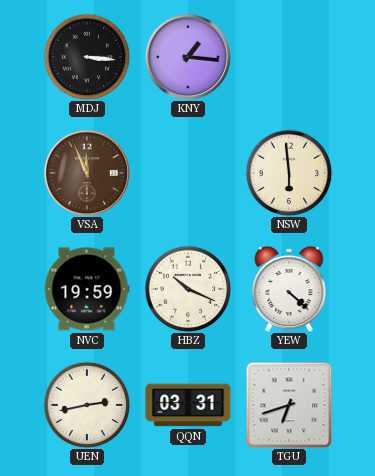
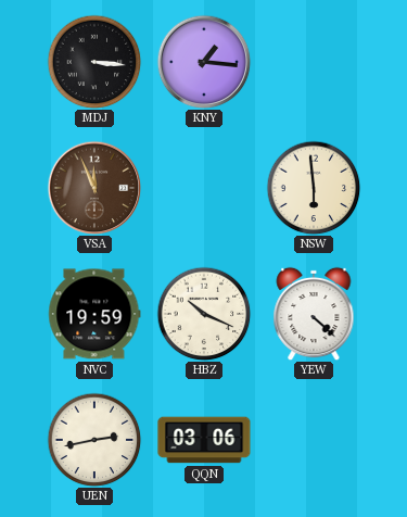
QQN: 03:31 -> 03:06 (204, 440)
TGU: 6:42 -> none (289, 405)
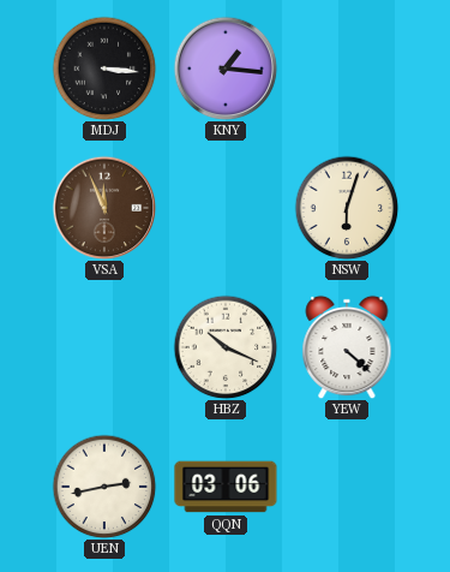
NSW: 5:59 -> 6:03 (347, 208)
NVC: 19:59 -> none (94, 314)
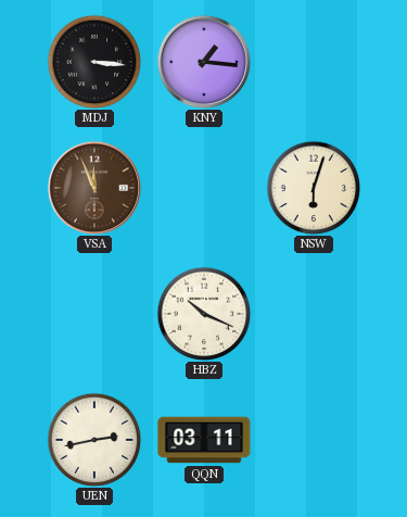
YEW: 4:22 -> none (347, 347)
QQN: 03:06 -> 03:11 (204, 440)
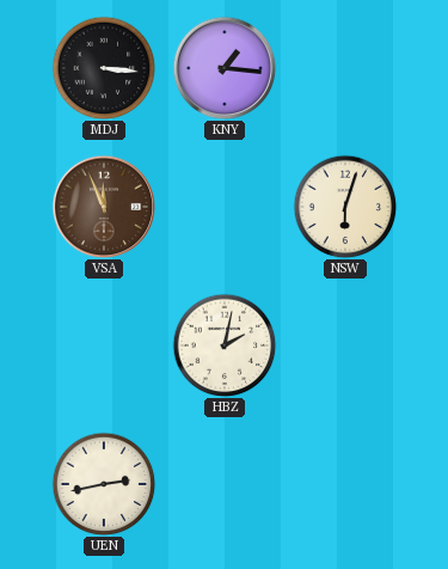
HBZ: 10:19 -> 2:02 (225, 345)
QQN: 03:11 -> none (204, 440)
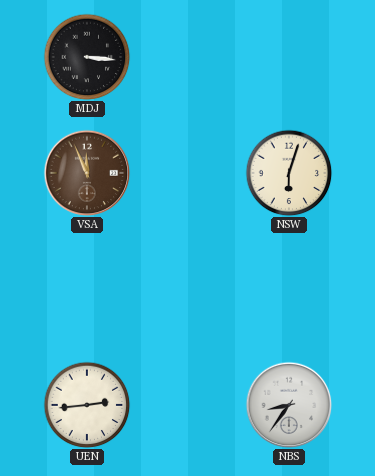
KNY: 1:16 -> none (225, 68)
HBZ: 2:02 -> none (225, 345)
UEN: 2:43 -> 2:44 (87, 405)
NBS: none -> 8:36 (289, 405)
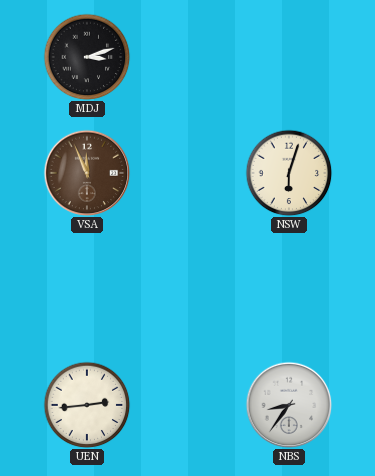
MDJ: 3:16 -> 3:12 (87, 57)
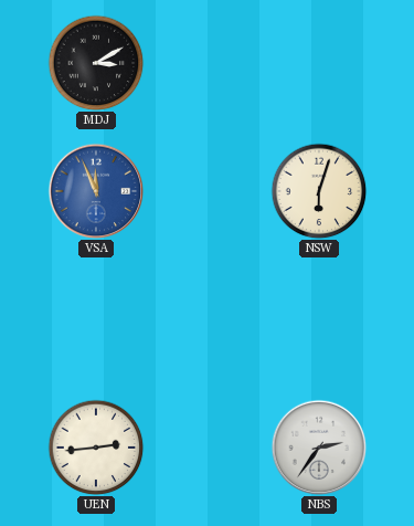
MDJ: 3:12 -> 3:10 (96, 63)
VSA dial: brown -> blue (96, 191)
NBS: 8:36 -> 2:36 (319, 448)
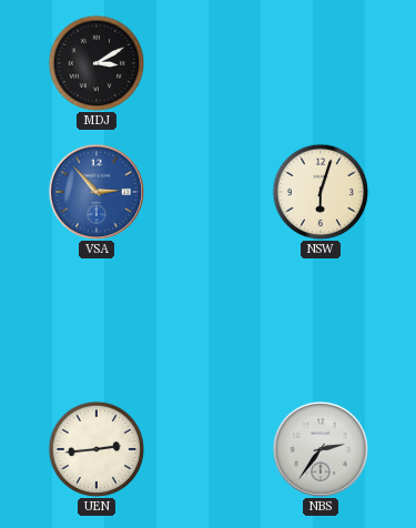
VSA: 11:56 -> 2:53 (97, 192)
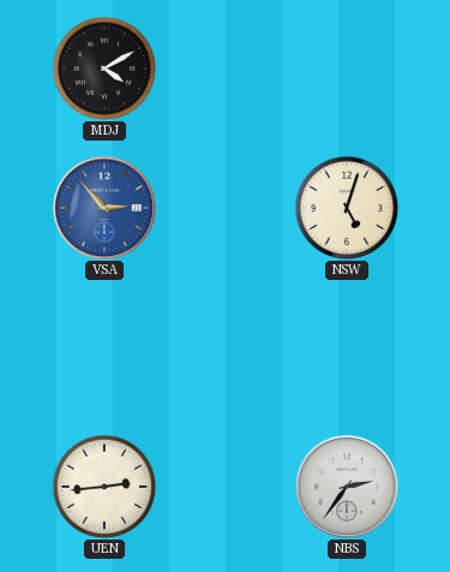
MDJ: 3:10 -> 4:10 (104, 68)
NSW: 6:03 -> 5:03 (347, 208)
